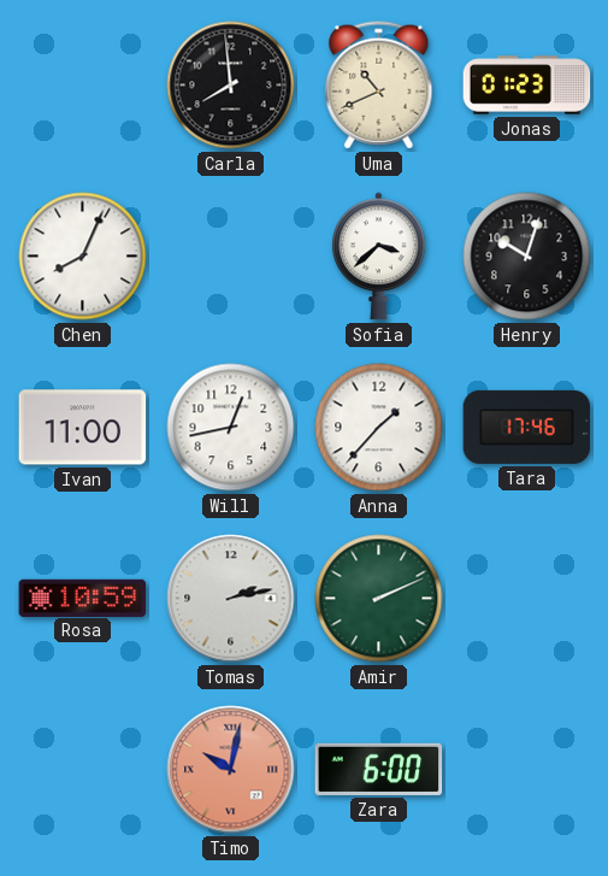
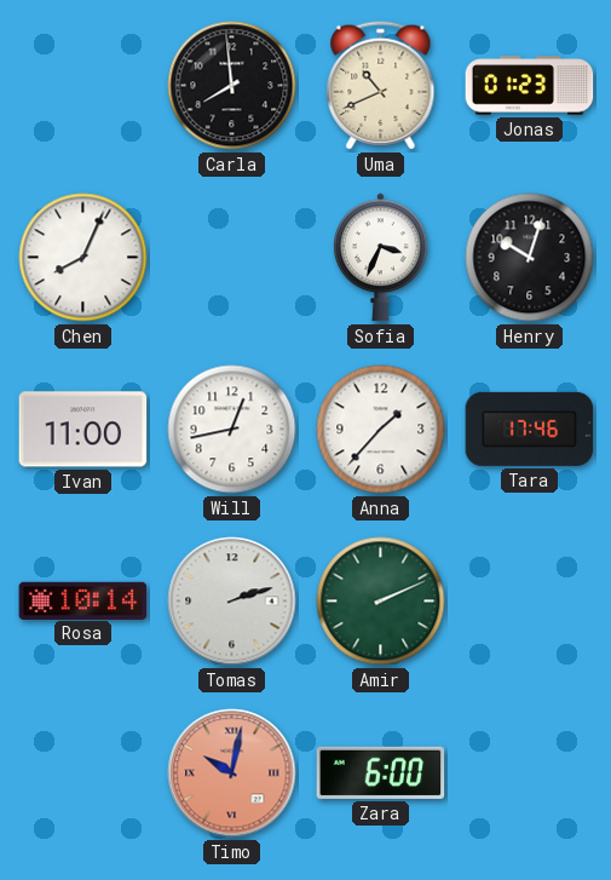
Sofia: 3:38 -> 3:34 (381, 258)
Rosa: 10:59 -> 10:14 (83, 600)
Tomas: 2:13 -> 2:12 (232, 602)
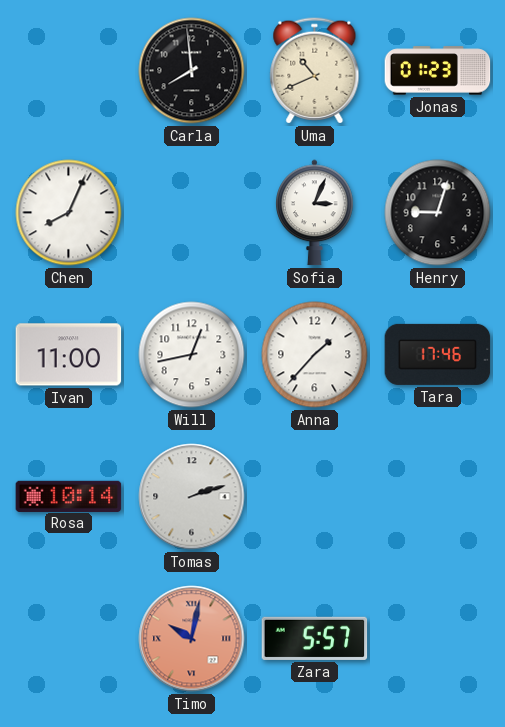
Sofia: 3:34 -> 3:04 (315, 213)
Henry: 10:03 -> 9:03 (438, 213)
Amir: 2:11 -> none (381, 602)
Zara: 6:00 -> 5:57 (315, 638)
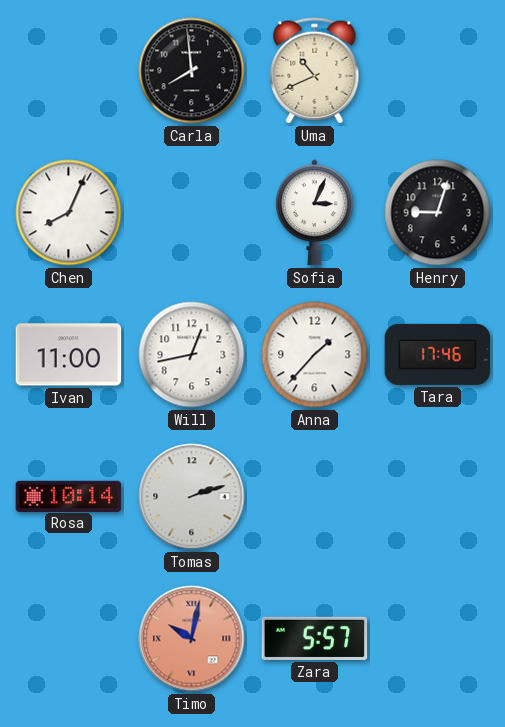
Jonas: 01:23 -> none (438, 71)
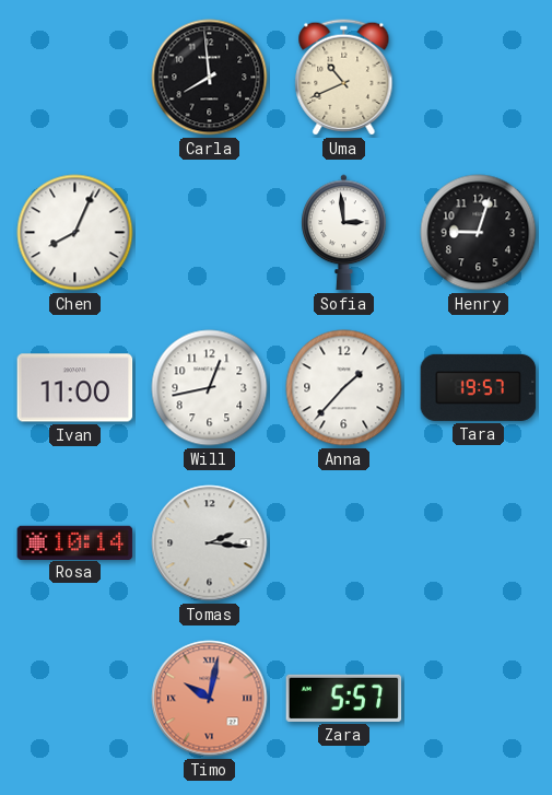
Sofia: 3:04 -> 2:59 (344, 233)
Tara: 17:46 -> 19:57 (479, 387)
Tomas: 2:12 -> 2:16 (210, 543)
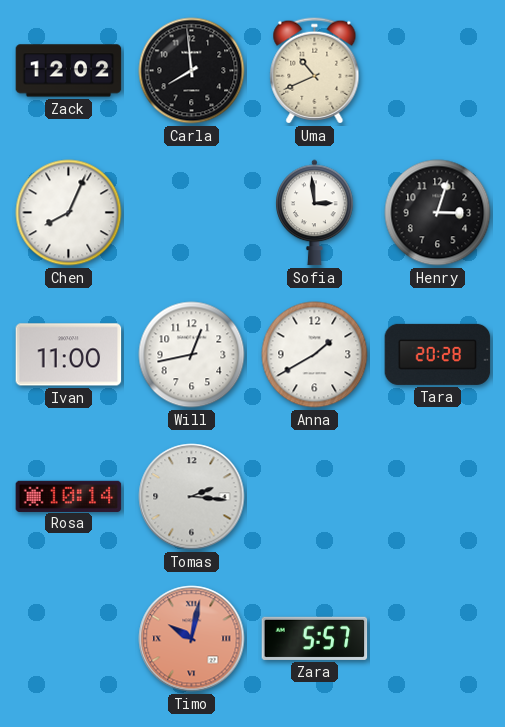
Zack: none -> 12:02 (69, 71)
Henry: 9:03 -> 3:03 (438, 213)
Anna: 1:37 -> 1:40 (315, 355)
Tara: 19:57 -> 20:28 (438, 354)
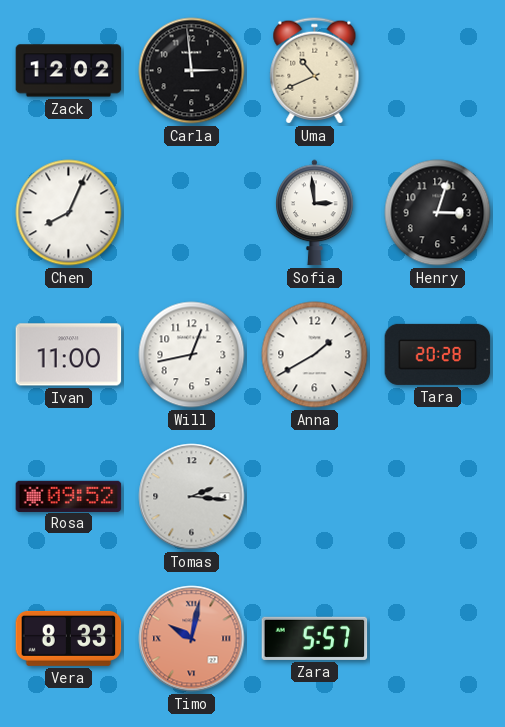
Carla: 7:59 -> 2:59 (192, 71)
Rosa: 10:14 -> 09:52 (69, 496)
Vera: none -> 8:33 (69, 638)
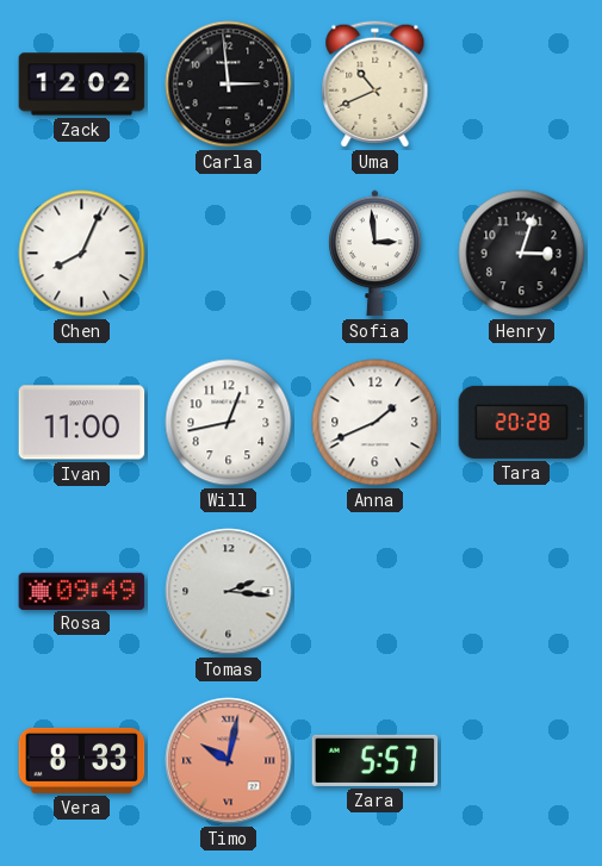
Anna: 1:40 -> 1:41 (376, 423)
Rosa: 09:52 -> 09:49 (82, 591)
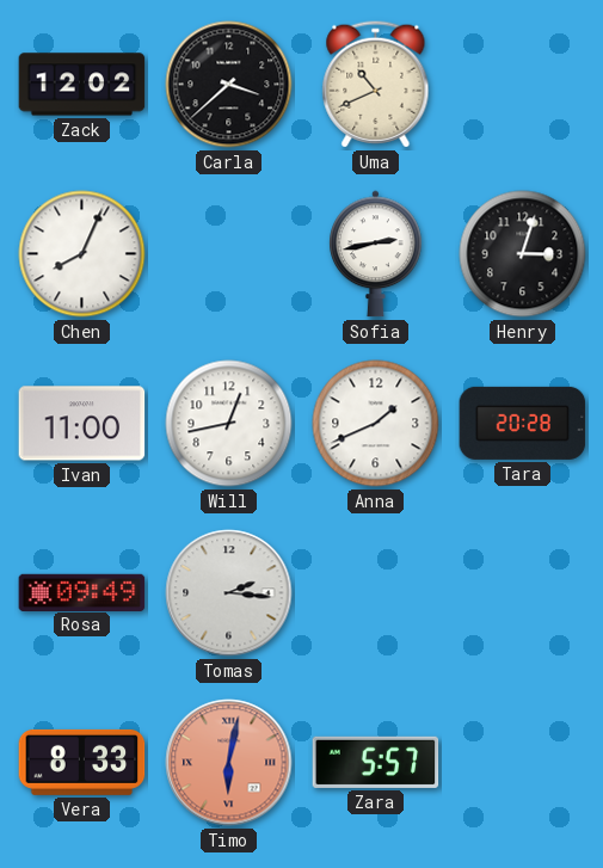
Carla: 2:59 -> 3:38 (229, 85)
Sofia: 2:59 -> 2:43 (376, 254)
Timo: 10:02 -> 6:02 (229, 763)
